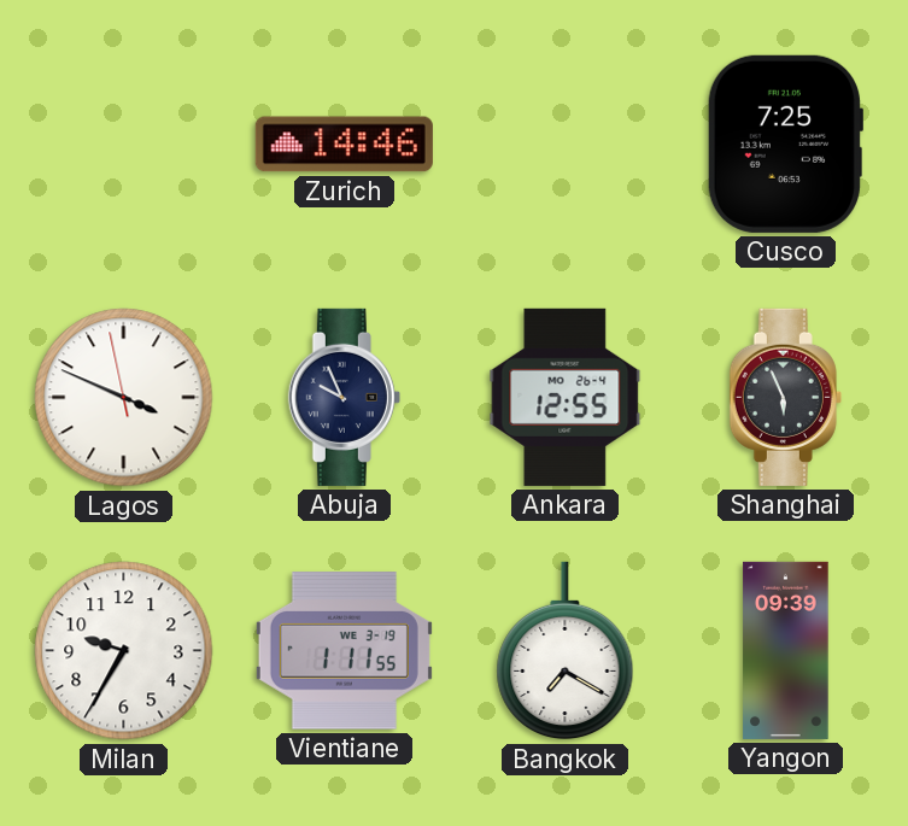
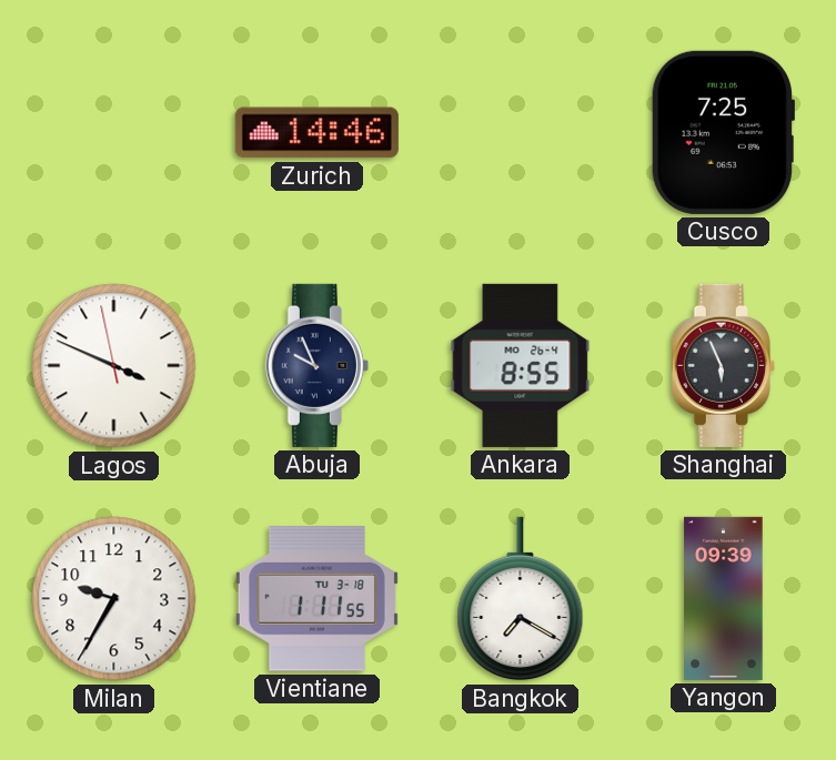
Ankara: 12:55 -> 8:55 (521, 365)
Vientiane date: WE 3-19 -> TU 3-18 (316, 599)
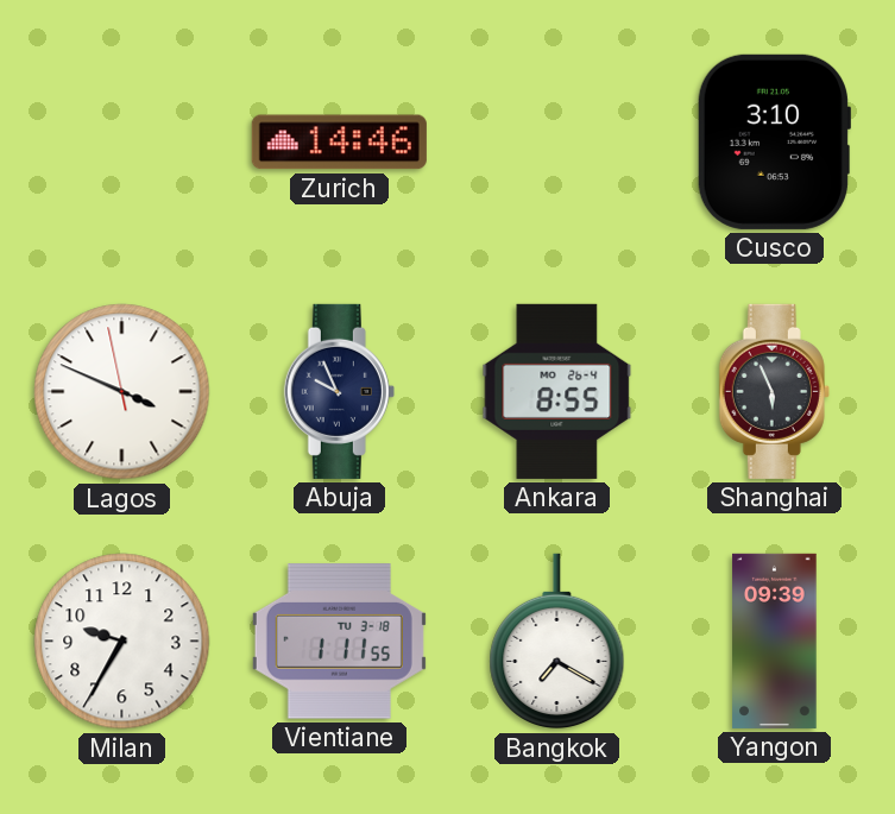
Cusco: 7:25 -> 3:10 (773, 141)
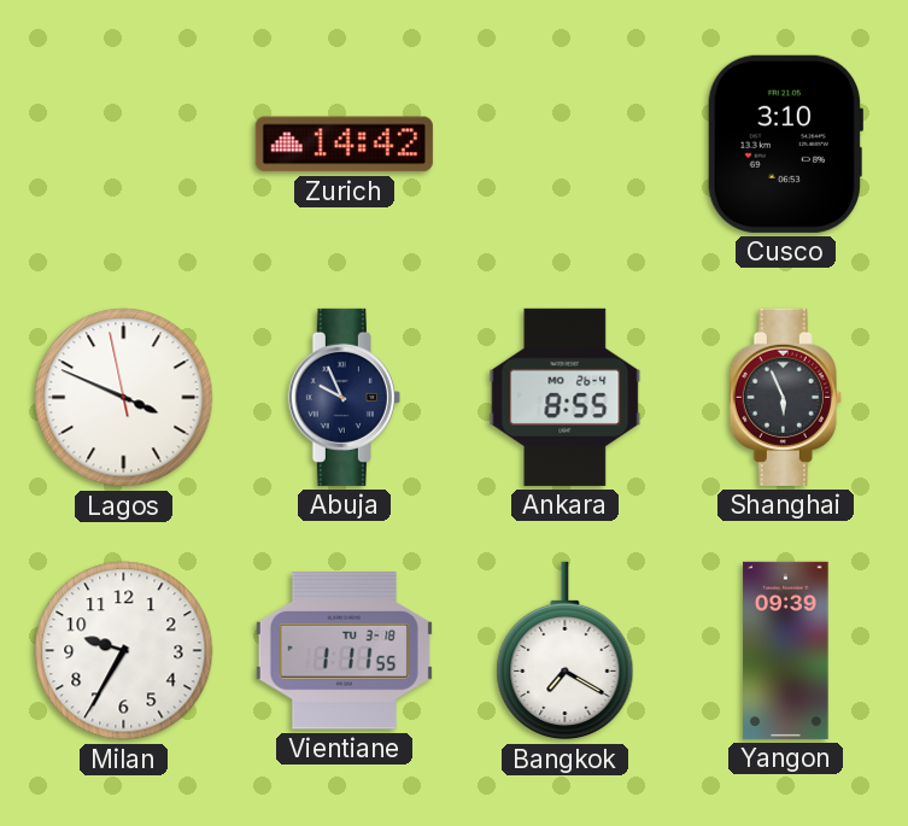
Zurich: 14:46 -> 14:42 (344, 145)
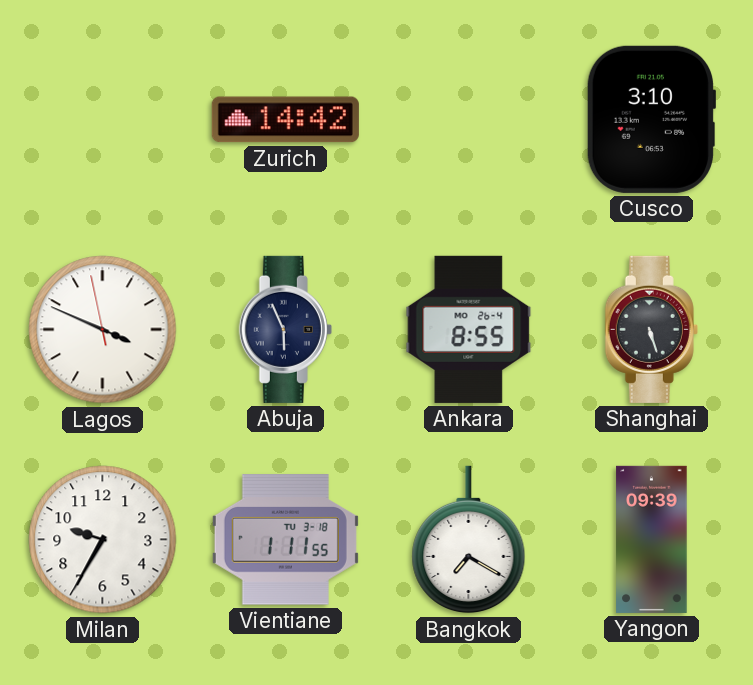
Abuja: 9:56 -> 5:56 (285, 329)
Shanghai: 5:56 -> 5:27 (651, 329)
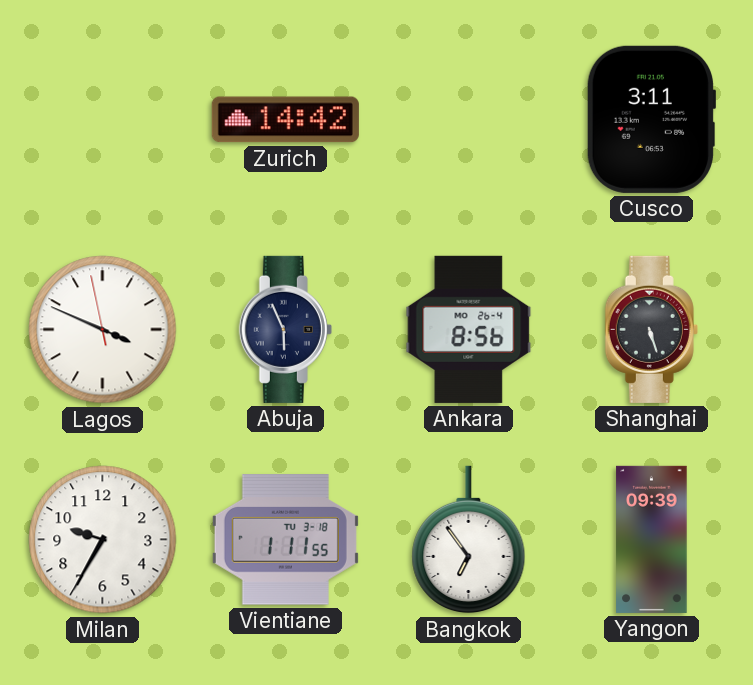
Cusco: 3:10 -> 3:11 (650, 119)
Ankara: 8:55 -> 8:56 (469, 329)
Bangkok: 7:20 -> 6:54 (469, 540)
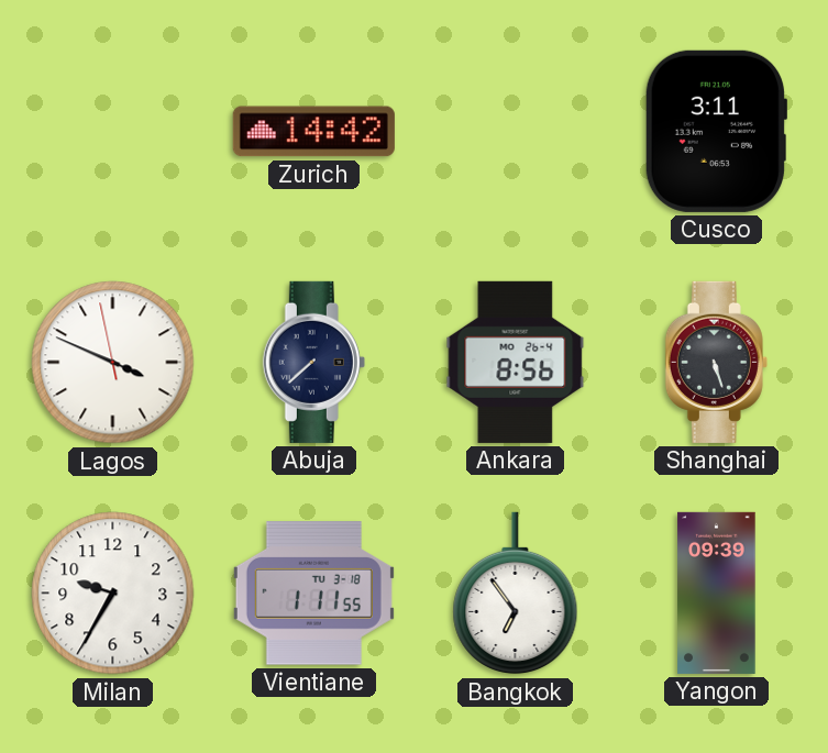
Abuja: 5:56 -> 7:38 (313, 362)
